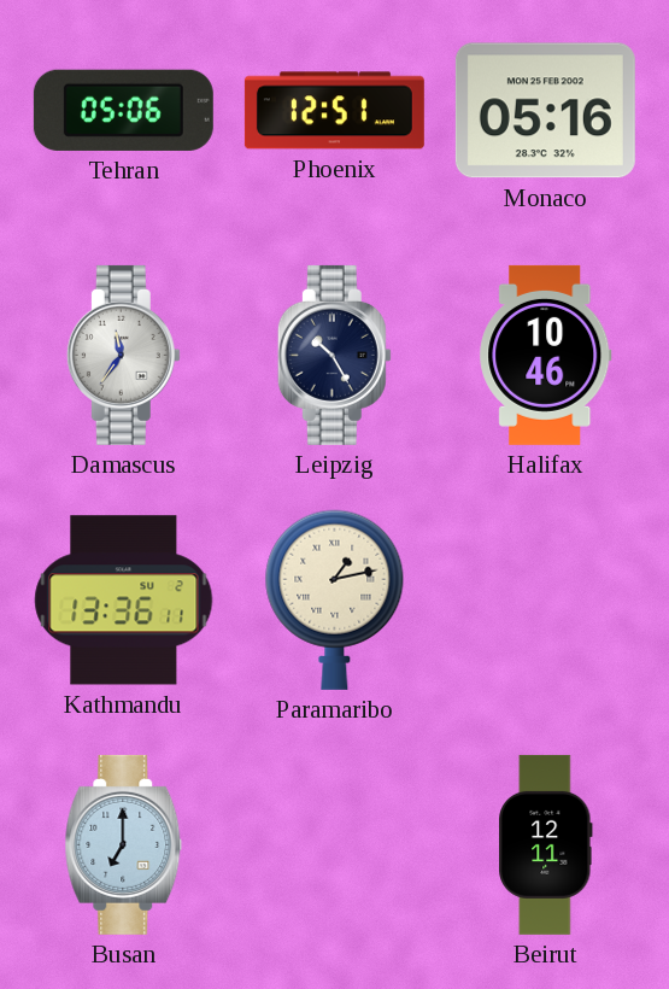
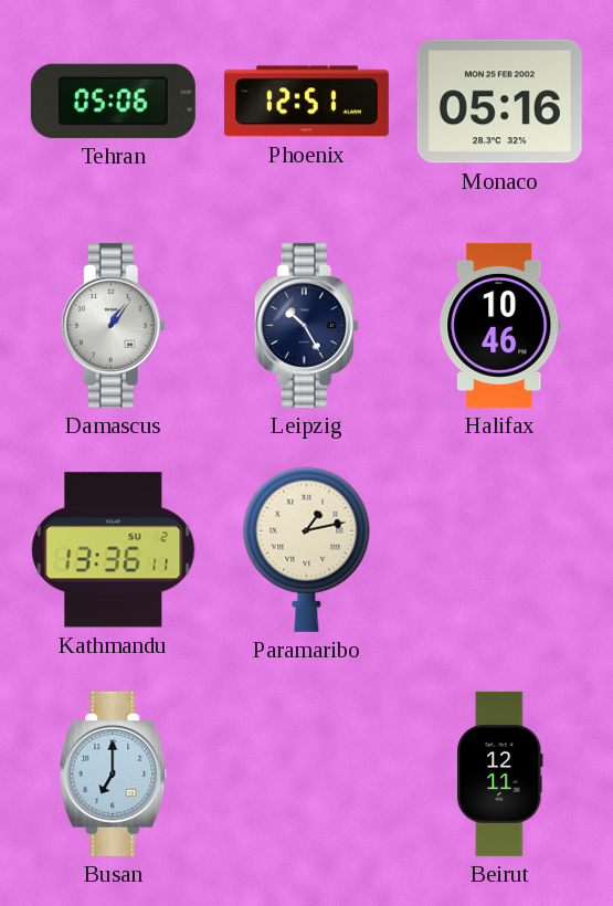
Damascus: 11:36 -> 1:06 (113, 325)
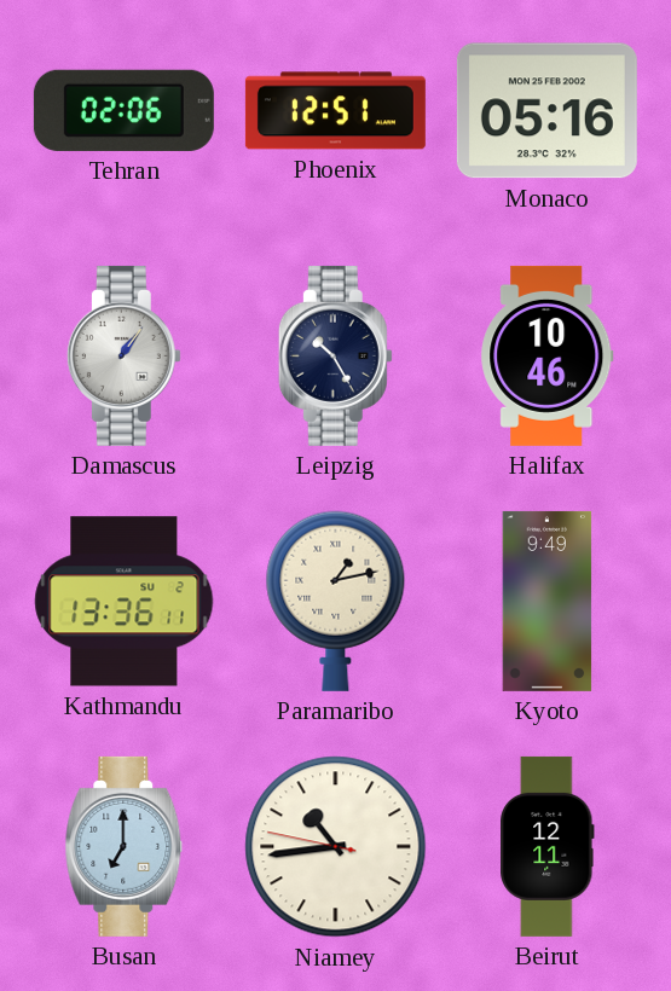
Tehran: 05:06 -> 02:06 (123, 110)
Kyoto: none -> 9:49 (548, 601)
Niamey: none -> 10:43 (336, 847)
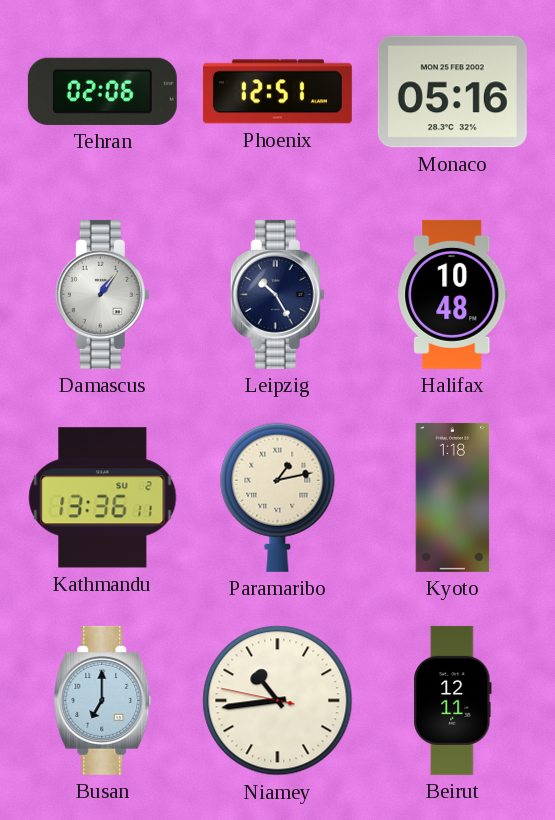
Halifax: 10:46 -> 10:48 (453, 294)
Kyoto: 9:49 -> 1:18 (453, 497)
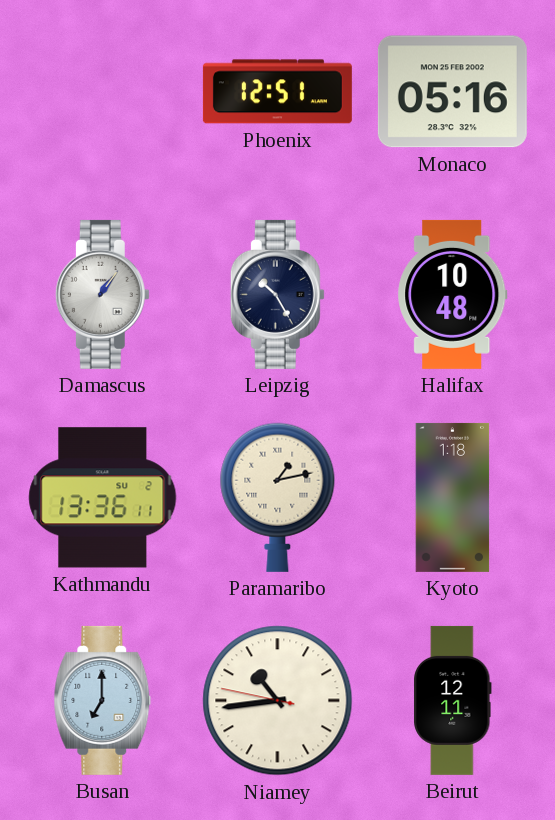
Tehran: 02:06 -> none (102, 91)
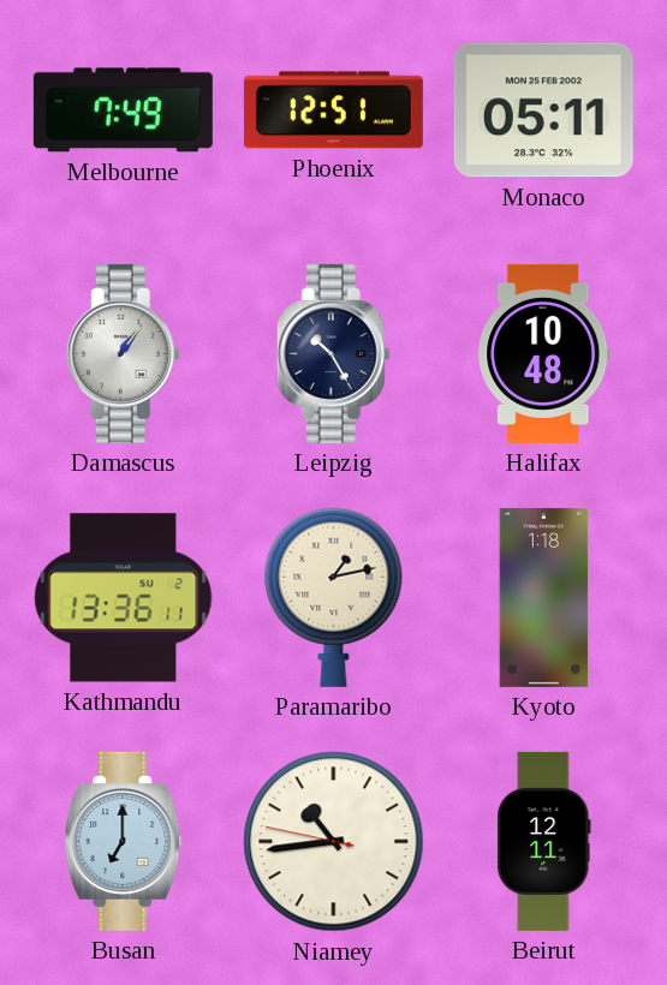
Melbourne: none -> 7:49 (123, 111)
Monaco: 05:16 -> 05:11 (543, 111)
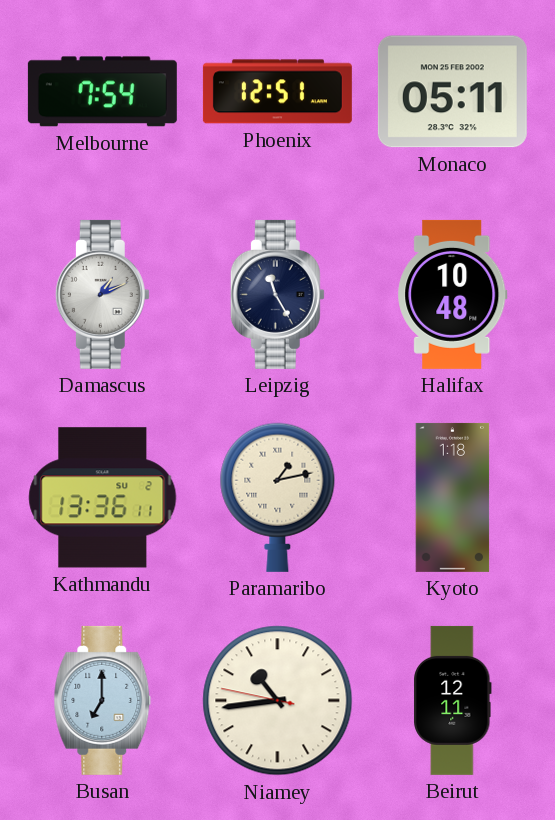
Melbourne: 7:49 -> 7:54 (102, 92)
Damascus: 1:06 -> 1:11 (102, 294)
Leipzig: 10:25 -> 11:25 (277, 294)
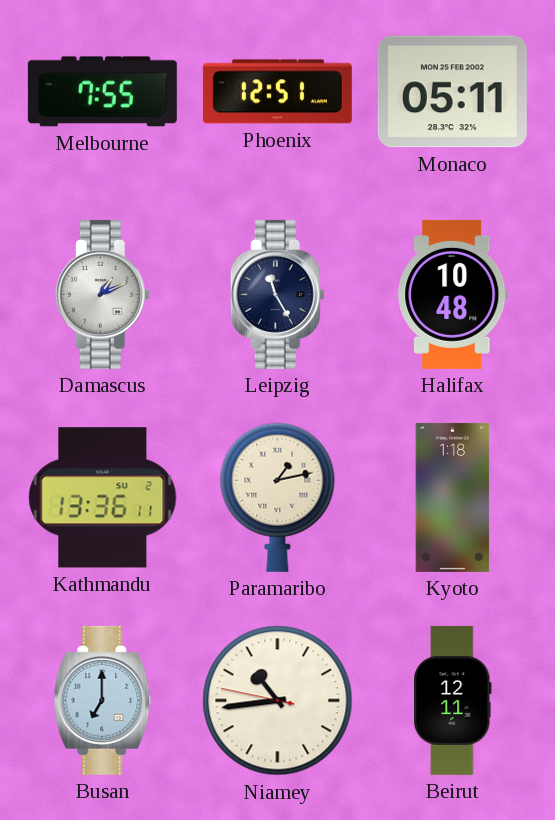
Melbourne: 7:54 -> 7:55 (102, 92)
